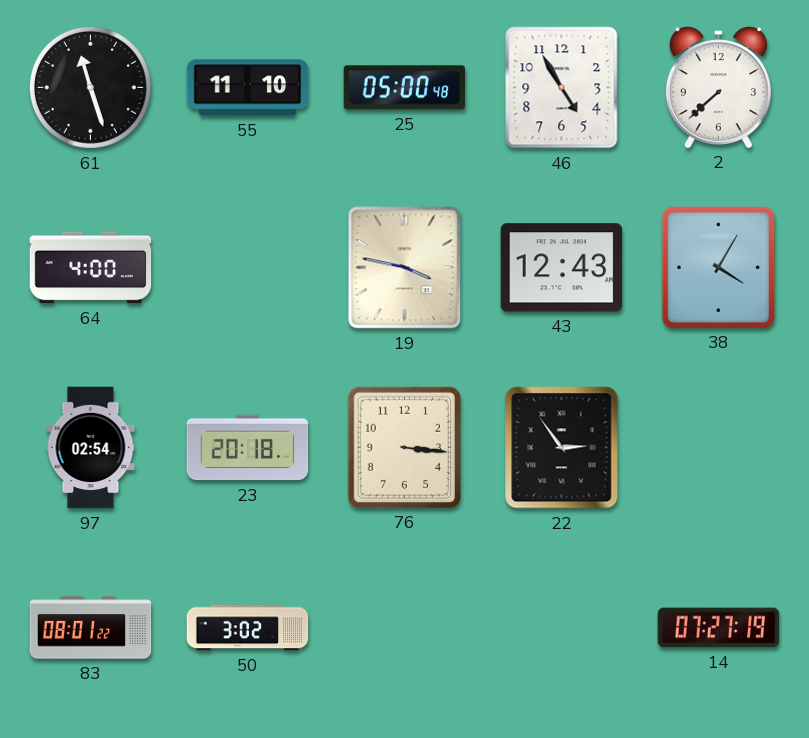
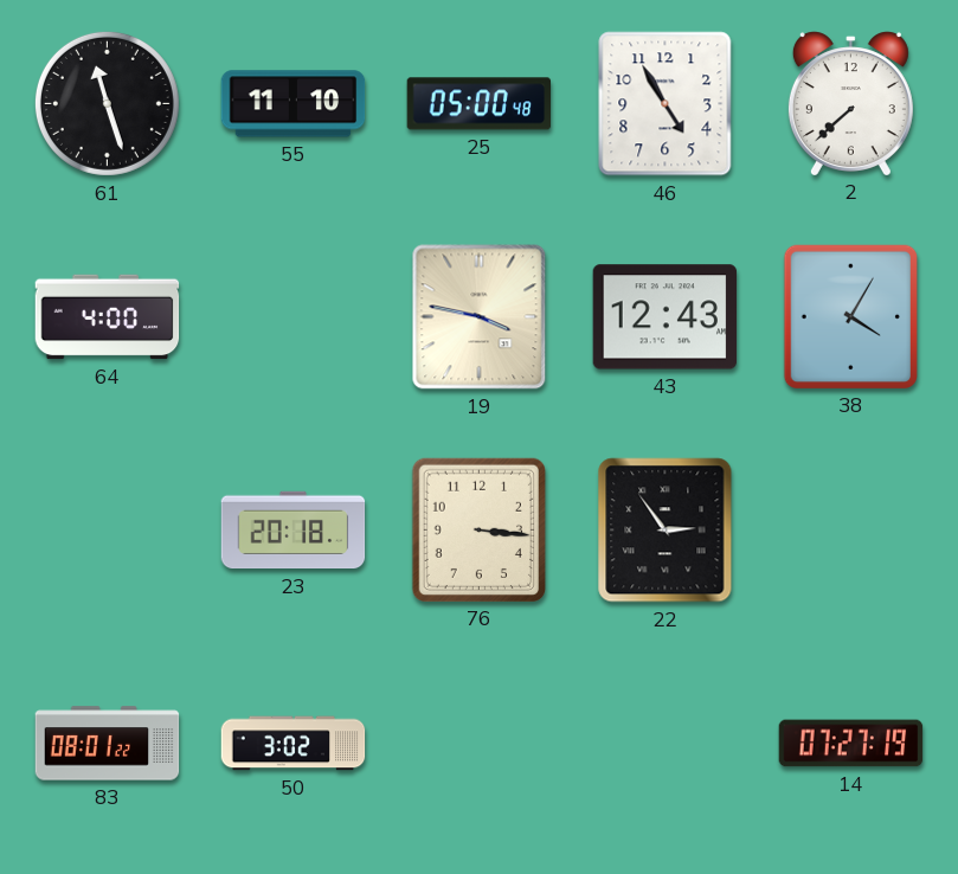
97: 02:54 -> none (91, 448)
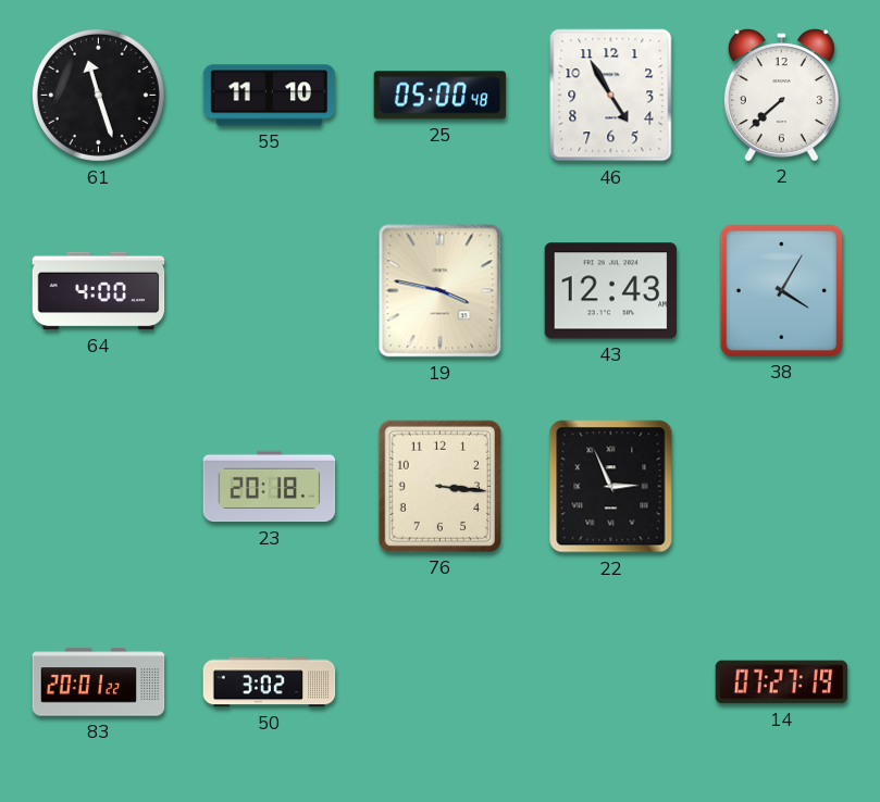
22: 2:54 -> 2:56 (611, 487)
83: 08:01 -> 20:01 (99, 682)
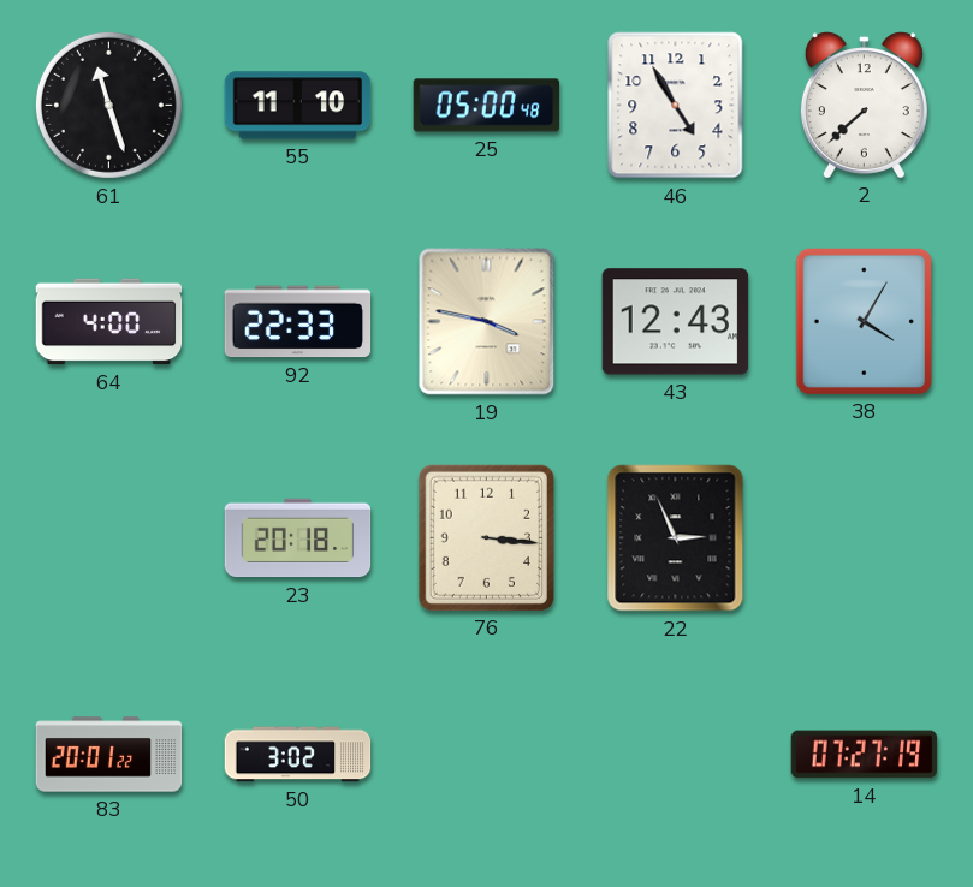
92: none -> 22:33 (298, 322)
